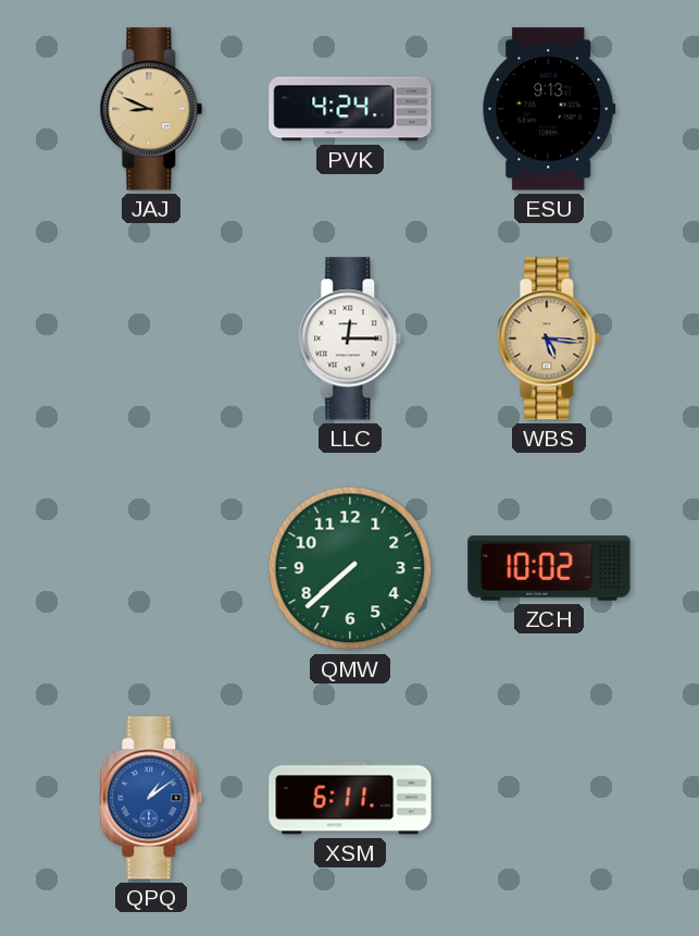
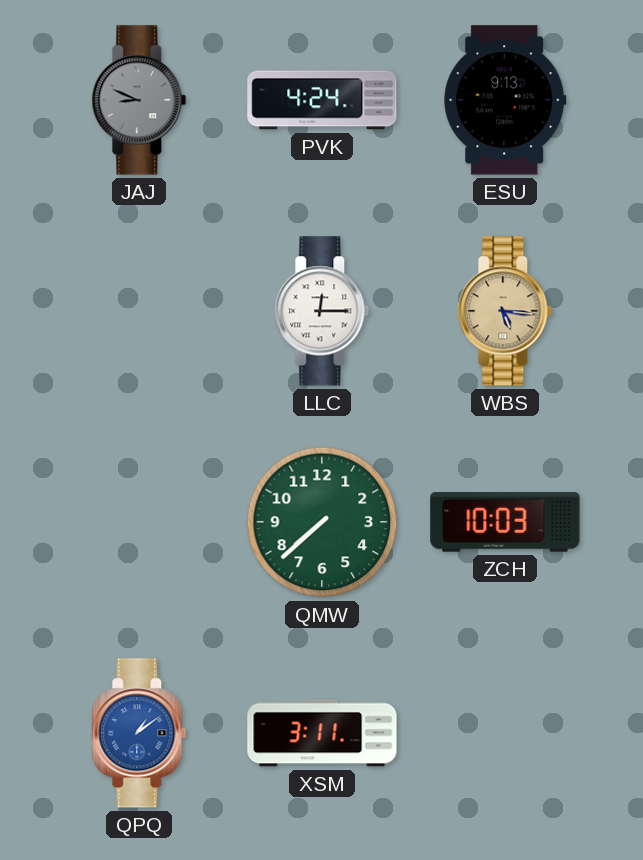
JAJ dial: champagne -> grey (139, 100)
ZCH: 10:02 -> 10:03 (505, 522)
XSM: 6:11 -> 3:11 (322, 733)
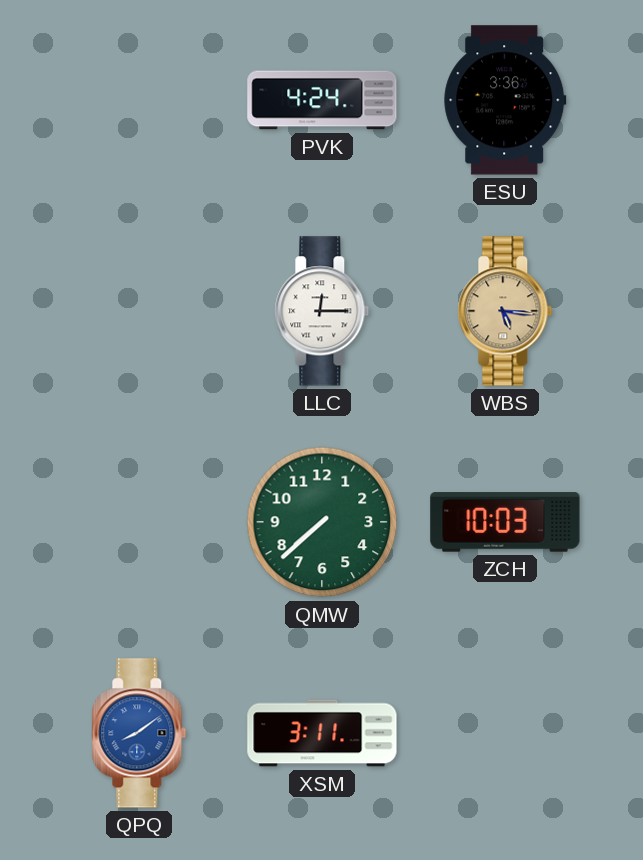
JAJ: 8:49 -> none (139, 100)
ESU: 9:13 -> 3:36 (505, 100)
QPQ: 1:09 -> 8:09 (139, 733)
